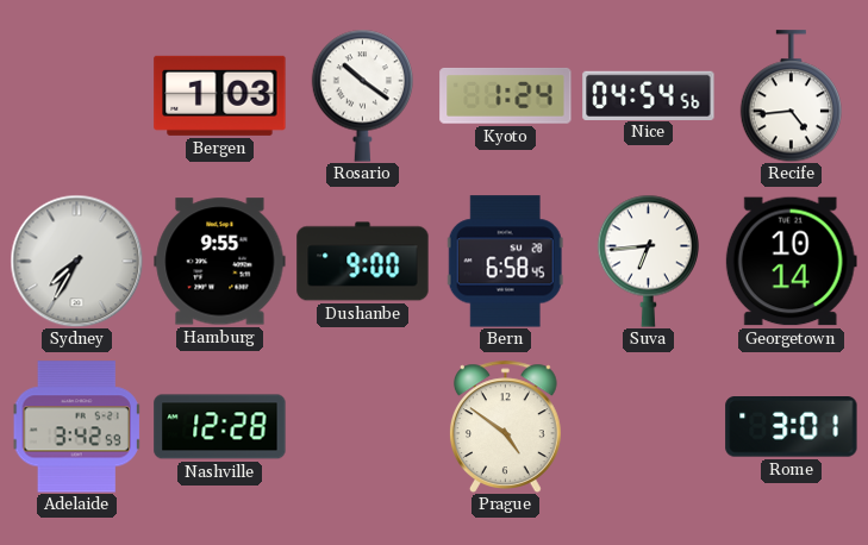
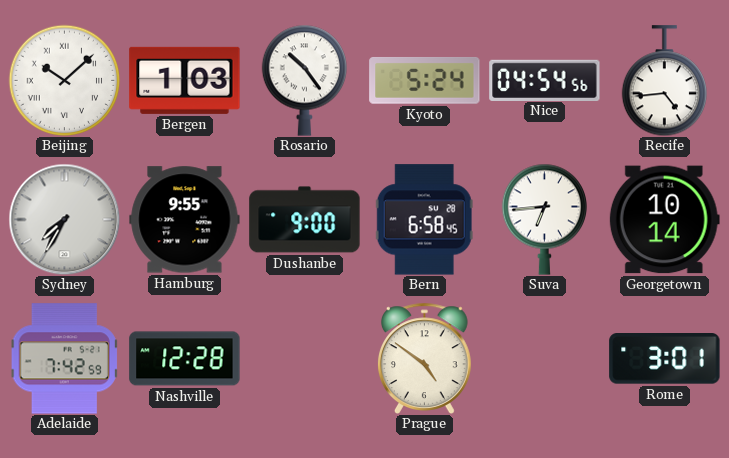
Beijing: none -> 10:08 (64, 80)
Rosario: 10:21 -> 10:24 (304, 80)
Kyoto: 1:24 -> 5:24 (425, 81)
Adelaide: 3:42 -> 7:42 (64, 359)
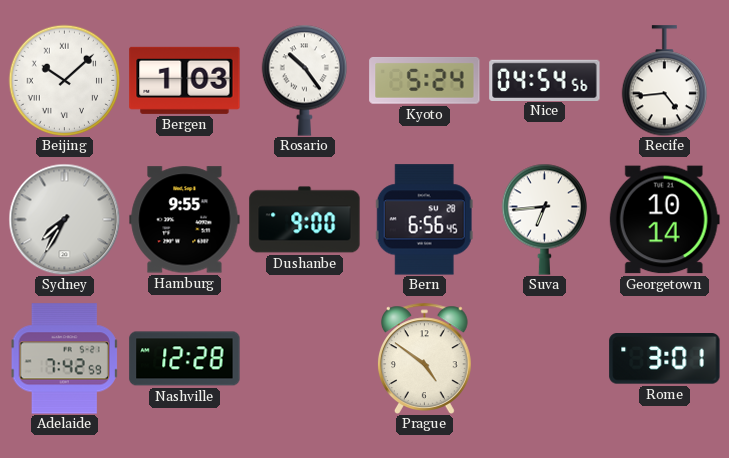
Bern: 6:58 -> 6:56 (424, 220)
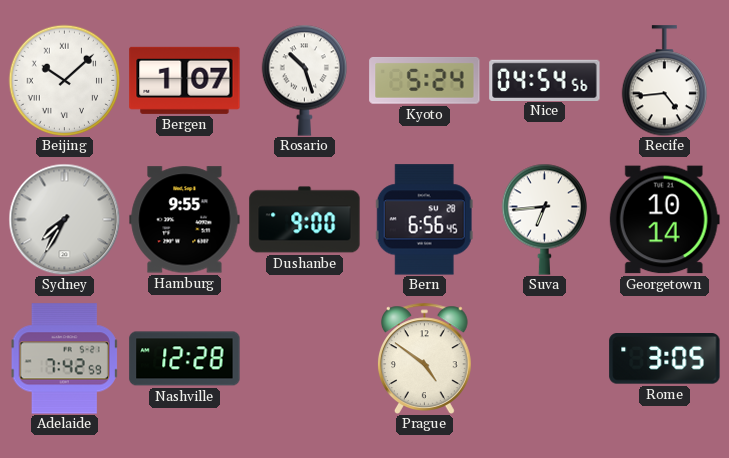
Bergen: 1:03 -> 1:07 (185, 80)
Rosario: 10:24 -> 10:27 (304, 80)
Rome: 3:01 -> 3:05 (665, 359)
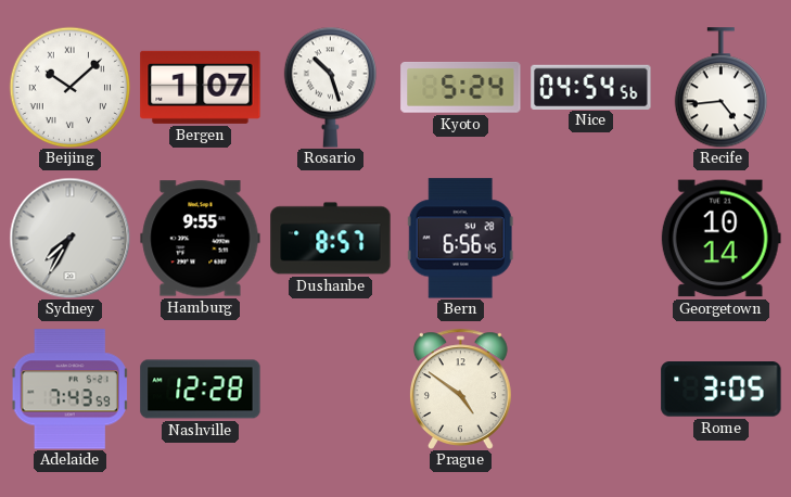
Dushanbe: 9:00 -> 8:57 (331, 239)
Suva: 6:44 -> none (544, 219)
Adelaide: 7:42 -> 7:43 (69, 390)
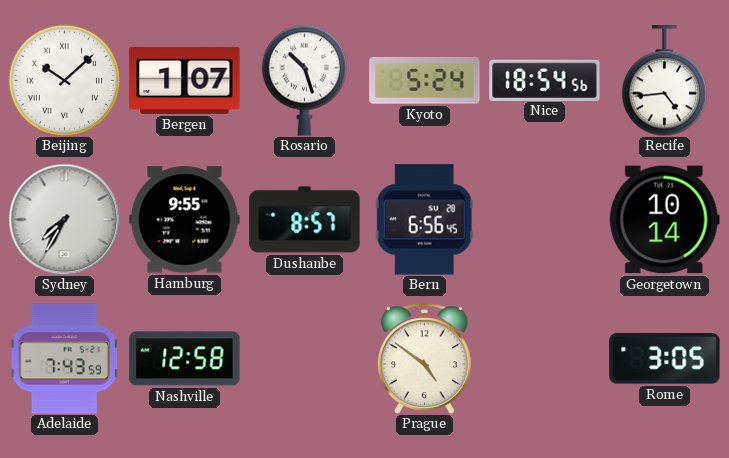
Nice: 04:54 -> 18:54 (545, 80)
Nashville: 12:28 -> 12:58 (185, 359)
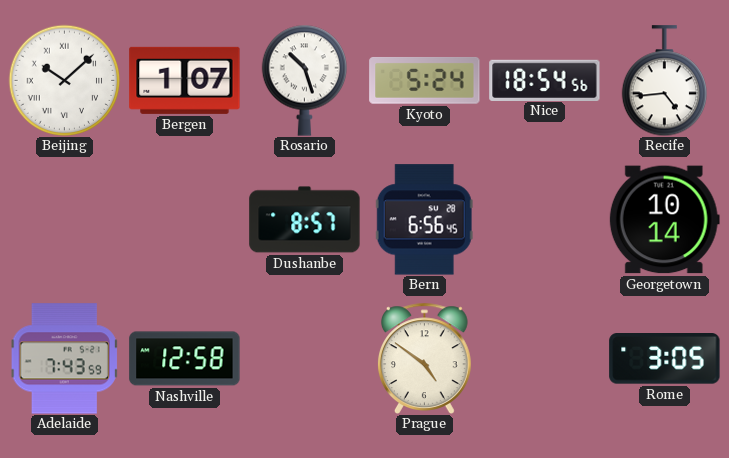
Sydney: 7:35 -> none (64, 219)
Hamburg: 9:55 -> none (185, 220)
